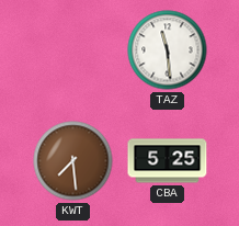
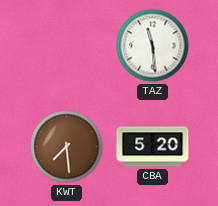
CBA: 5:25 -> 5:20 (153, 147)
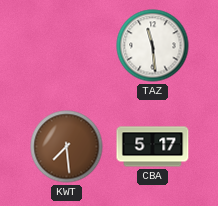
CBA: 5:20 -> 5:17 (153, 147)
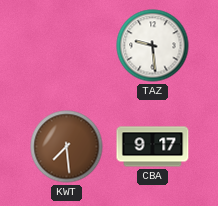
TAZ: 11:29 -> 9:29 (153, 46)
CBA: 5:17 -> 9:17 (153, 147)
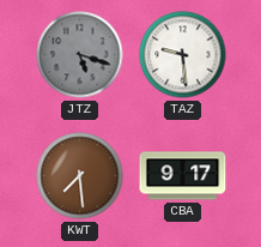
JTZ: none -> 5:18 (80, 55)
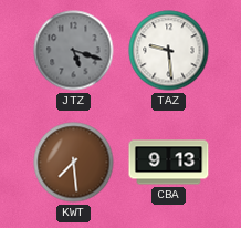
CBA: 9:17 -> 9:13 (169, 163)
